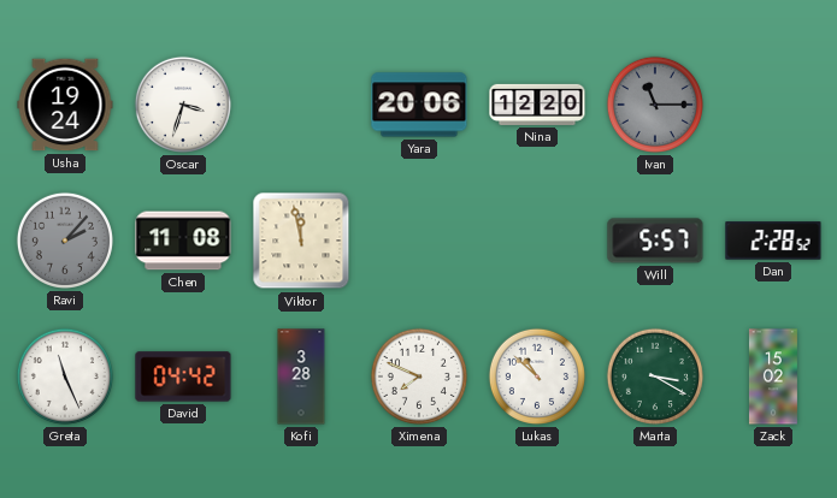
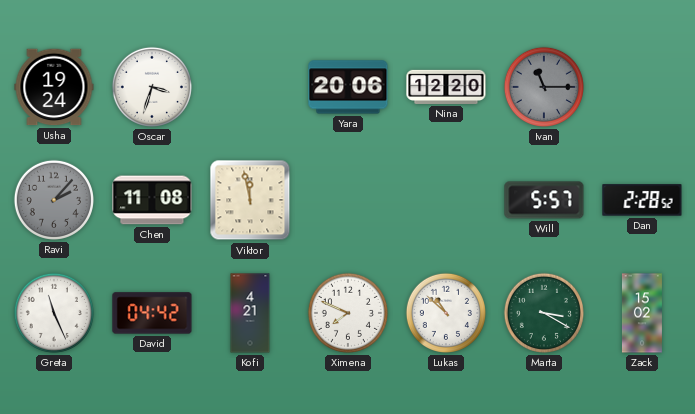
Kofi: 3:28 -> 4:21 (250, 313)
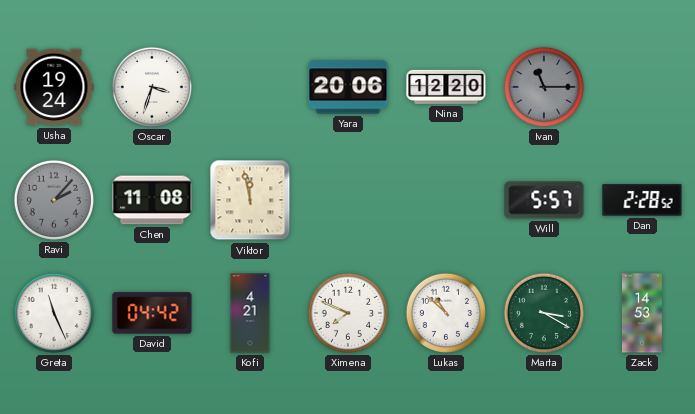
Zack: 15:02 -> 14:53 (642, 313)
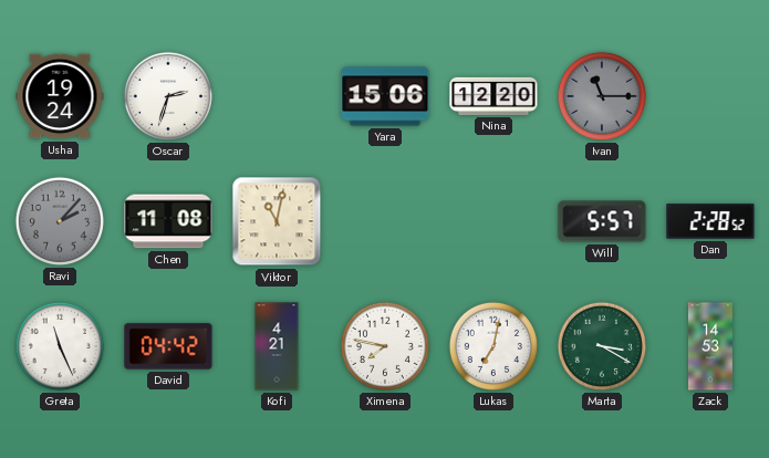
Oscar: 3:33 -> 2:33 (168, 96)
Yara: 20:06 -> 15:06 (385, 96)
Viktor: 11:58 -> 11:02 (277, 221)
Ximena: 7:49 -> 7:47 (385, 346)
Lukas: 10:52 -> 7:02 (493, 346)
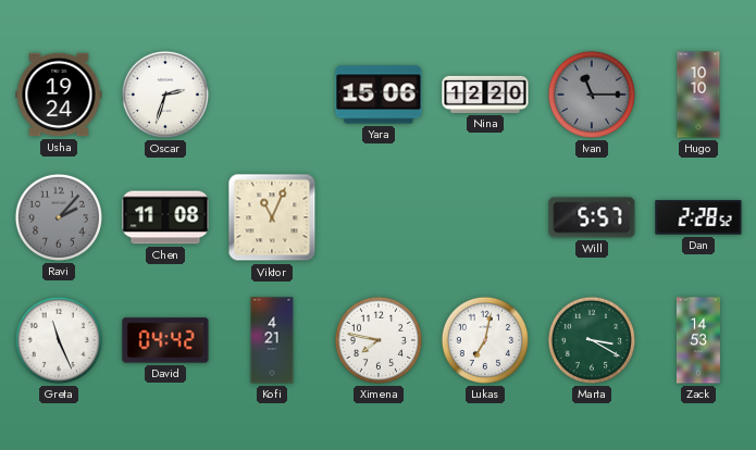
Hugo: none -> 10:10 (698, 95)
Viktor: 11:02 -> 11:04 (272, 217)
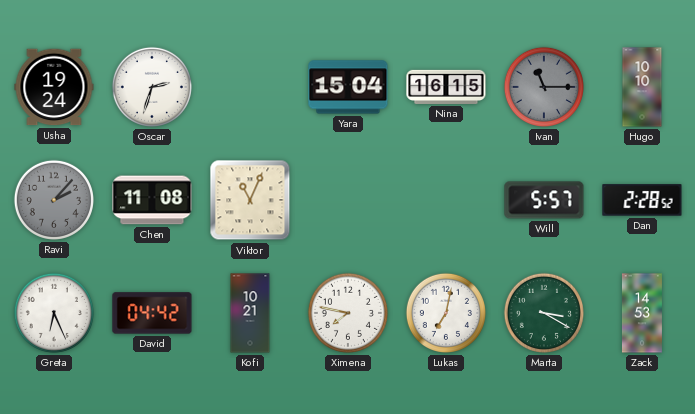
Yara: 15:06 -> 15:04 (348, 87)
Nina: 12:20 -> 16:15 (446, 87)
Greta: 11:26 -> 6:26 (54, 313)
Kofi: 4:21 -> 10:21 (250, 313)
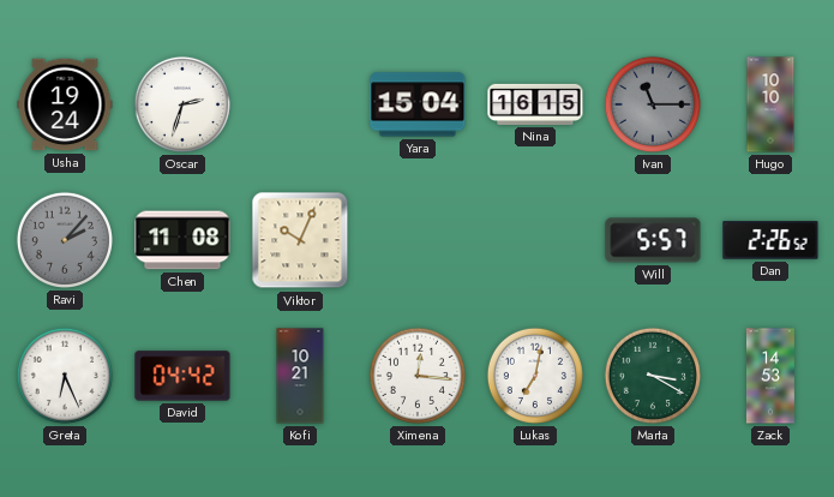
Viktor: 11:04 -> 10:04 (300, 240)
Dan: 2:28 -> 2:26 (770, 240)
Ximena: 7:47 -> 12:16 (418, 376)
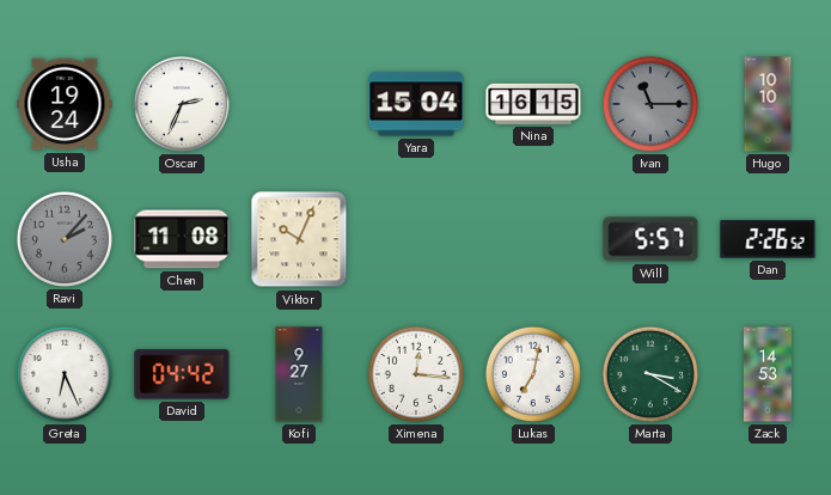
Oscar: 2:33 -> 2:34 (182, 104)
Kofi: 10:21 -> 9:27 (299, 374)
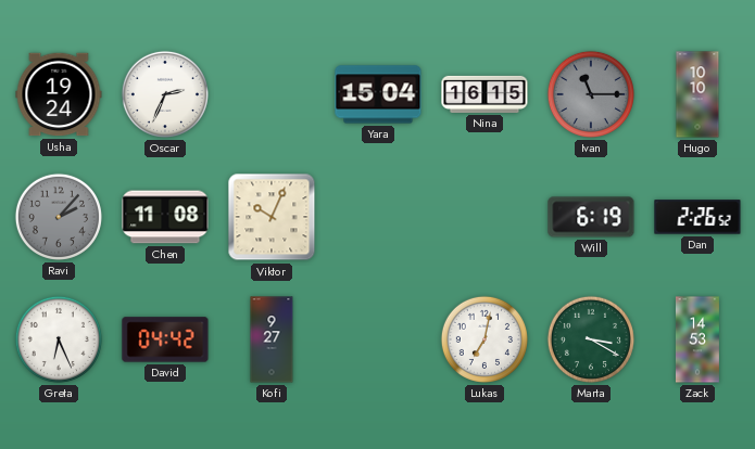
Will: 5:57 -> 6:19 (591, 217)
Ximena: 12:16 -> none (416, 374)
